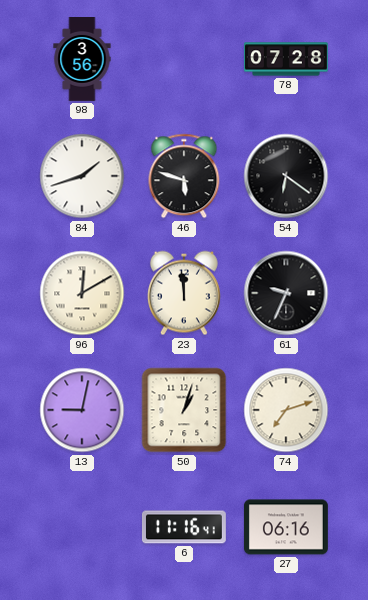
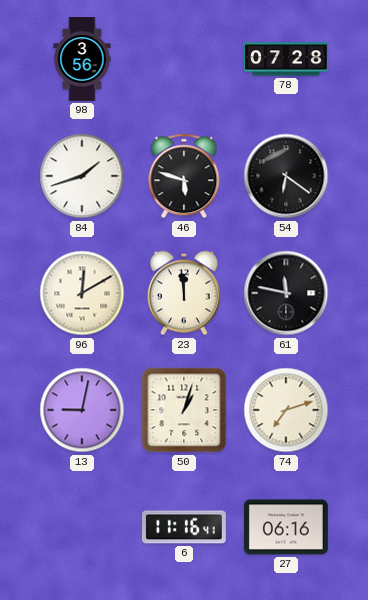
61: 9:34 -> 11:47 (286, 293)
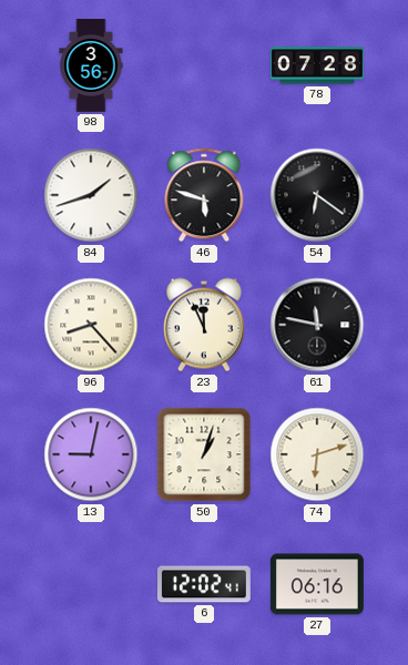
96: 12:10 -> 8:23 (91, 325)
23: 11:59 -> 11:56 (204, 325)
74: 7:12 -> 6:12 (317, 454)
6: 11:16 -> 12:02 (204, 584)
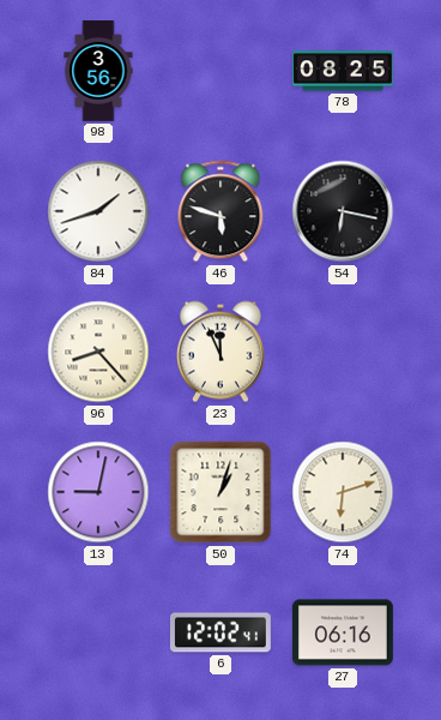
78: 07:28 -> 08:25 (344, 71)
54: 6:21 -> 6:17 (343, 211)
61: 11:47 -> none (317, 325)
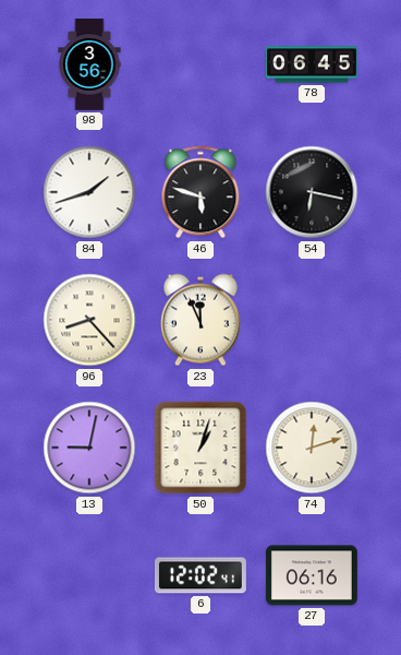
78: 08:25 -> 06:45 (313, 64)
74: 6:12 -> 12:12 (312, 448)
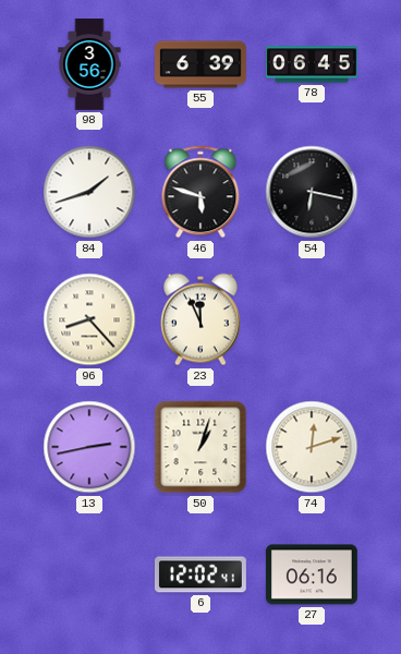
55: none -> 6:39 (202, 64)
13: 9:02 -> 2:43 (89, 447)
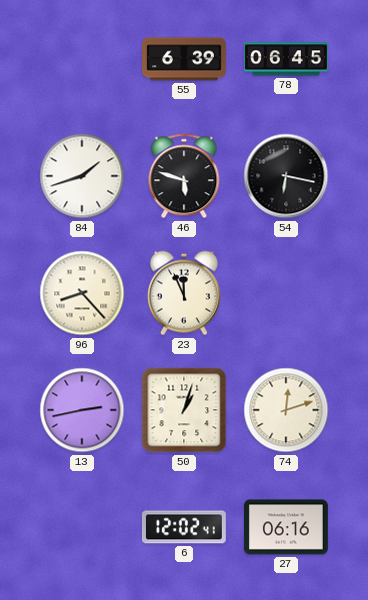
98: 3:56 -> none (89, 65)
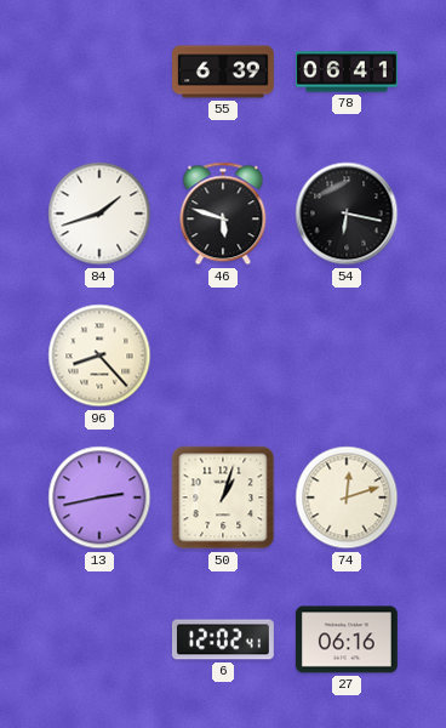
78: 06:45 -> 06:41 (348, 72)
23: 11:56 -> none (184, 293)
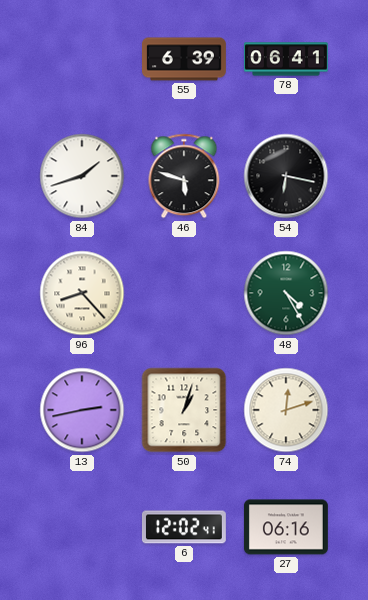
48: none -> 4:25 (286, 293)
